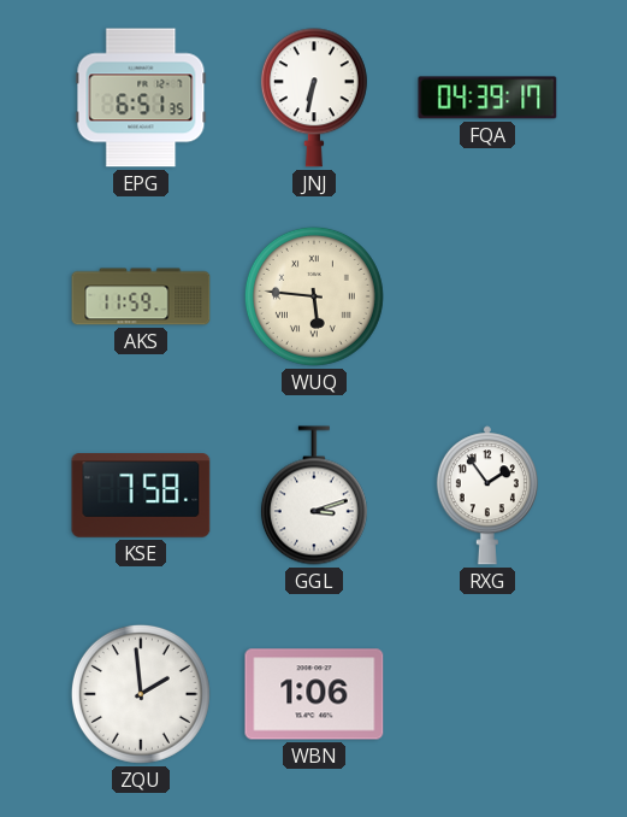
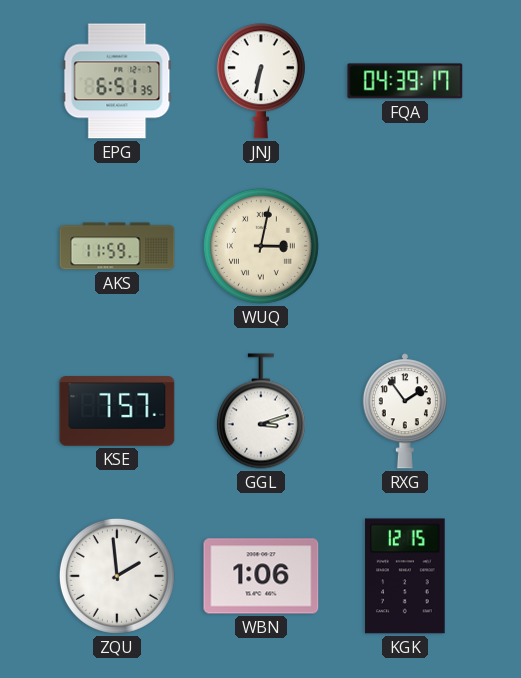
WUQ: 5:46 -> 3:02 (261, 246)
KSE: 7:58 -> 7:57 (117, 411)
KGK: none -> 12:15 (405, 576)
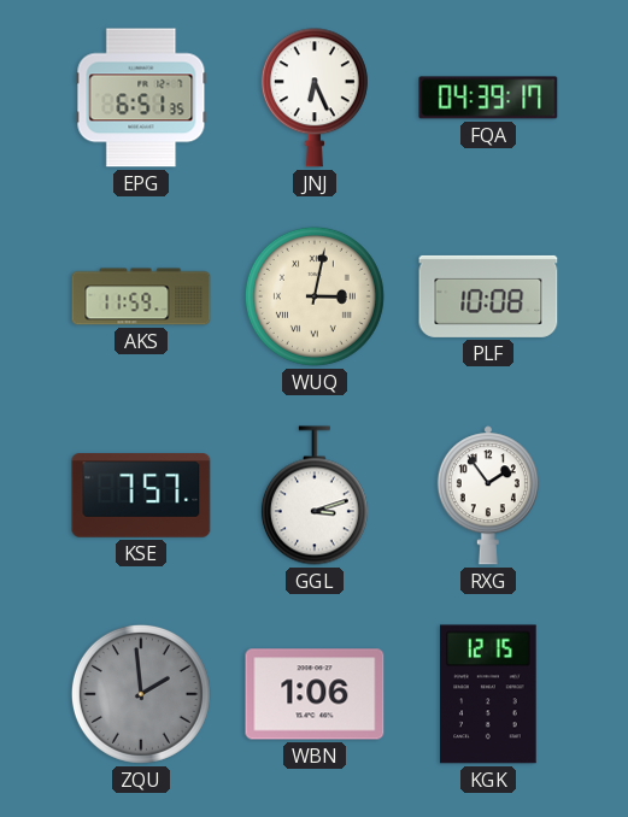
JNJ: 6:32 -> 6:26 (315, 98)
PLF: none -> 10:08 (488, 296)
ZQU dial: white -> grey (141, 694)
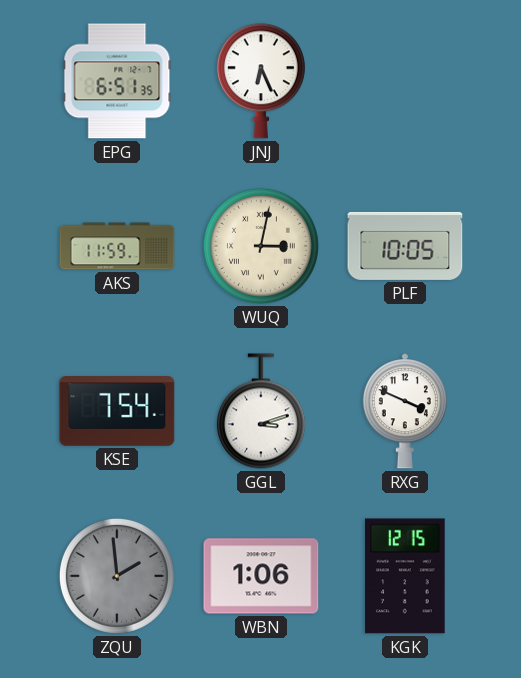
FQA: 04:39 -> none (488, 98)
PLF: 10:08 -> 10:05 (405, 246)
KSE: 7:57 -> 7:54 (117, 411)
RXG: 1:54 -> 3:49 (405, 411)
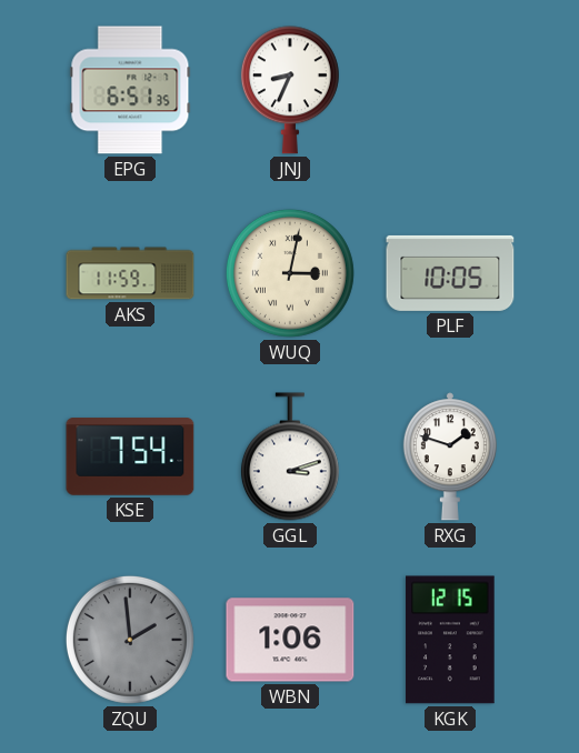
JNJ: 6:26 -> 8:34 (290, 90)
RXG: 3:49 -> 1:48 (450, 456)
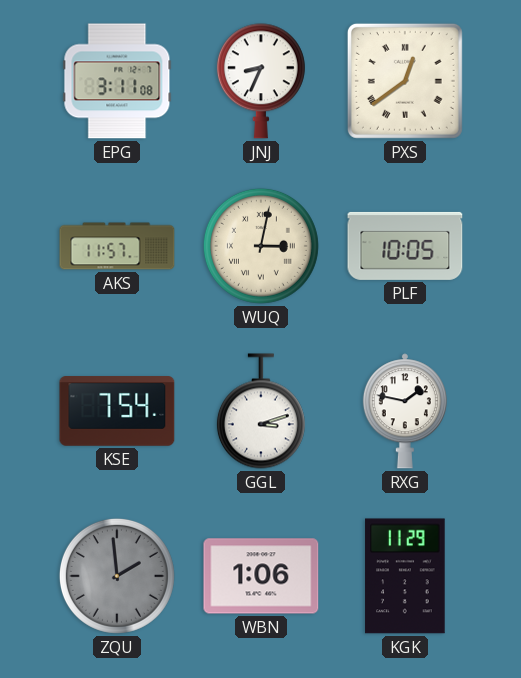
EPG: 6:51 -> 3:11 (117, 81)
PXS: none -> 12:39 (405, 81)
AKS: 11:59 -> 11:57 (117, 246)
RXG: 1:48 -> 1:47 (405, 411)
KGK: 12:15 -> 11:29 (405, 576)
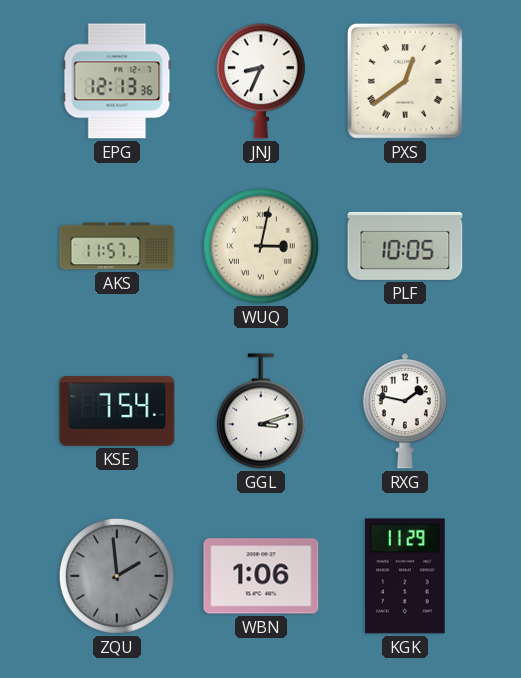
EPG: 3:11 -> 12:13 (117, 81)
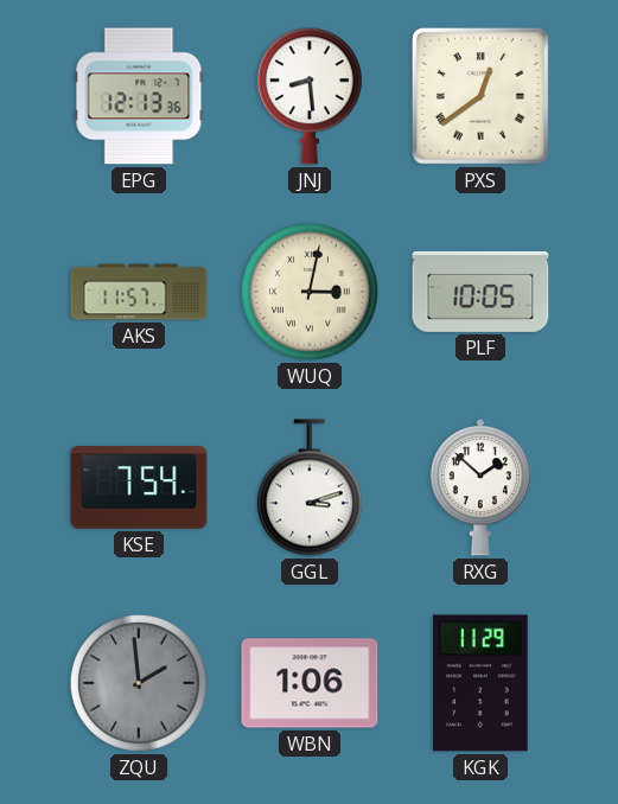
JNJ: 8:34 -> 8:29 (310, 96)
RXG: 1:47 -> 1:52 (480, 487)
